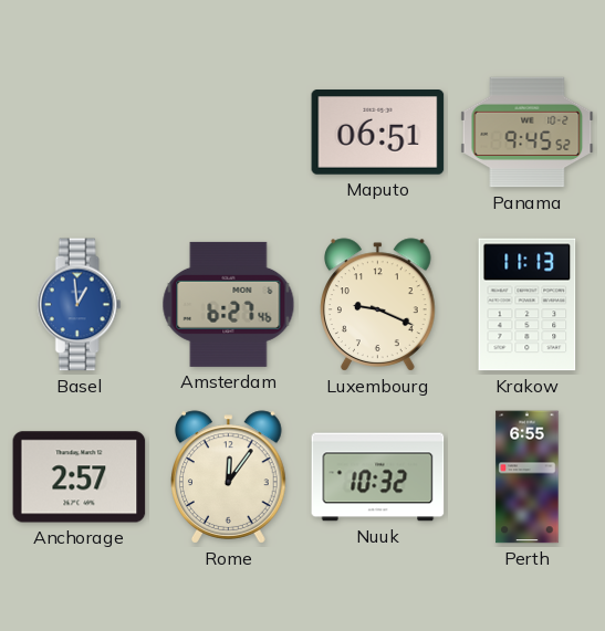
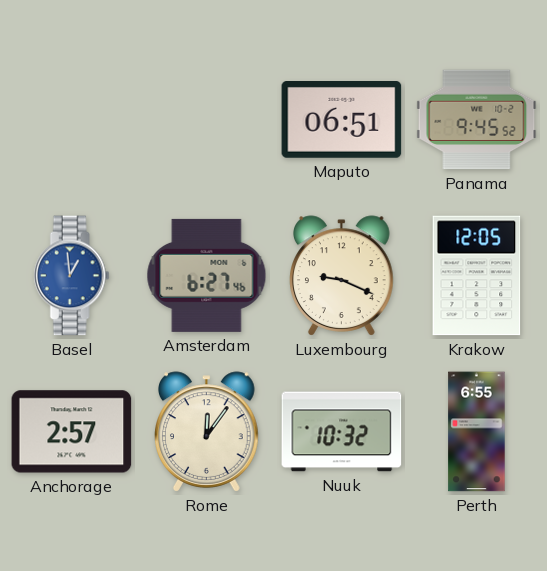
Krakow: 11:13 -> 12:05 (477, 276)
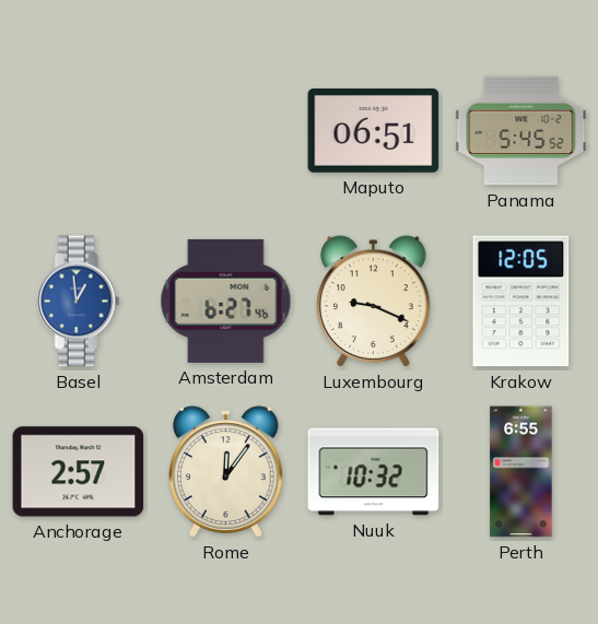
Panama: 9:45 -> 5:45 (521, 131)
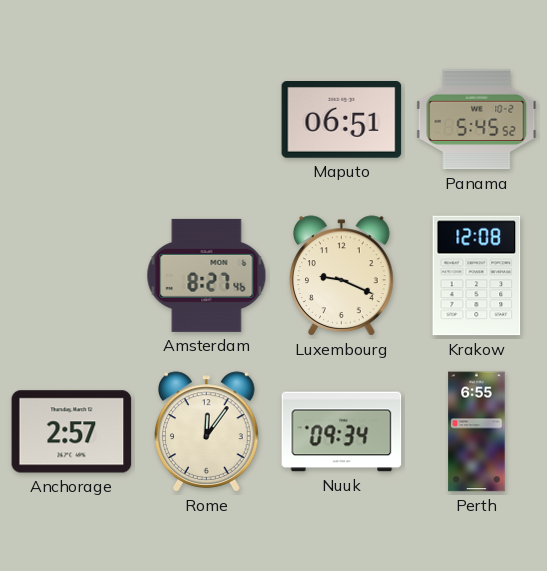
Basel: 12:59 -> none (78, 302)
Amsterdam: 6:27 -> 8:27 (207, 275)
Krakow: 12:05 -> 12:08 (477, 276)
Nuuk: 10:32 -> 09:34 (342, 432)
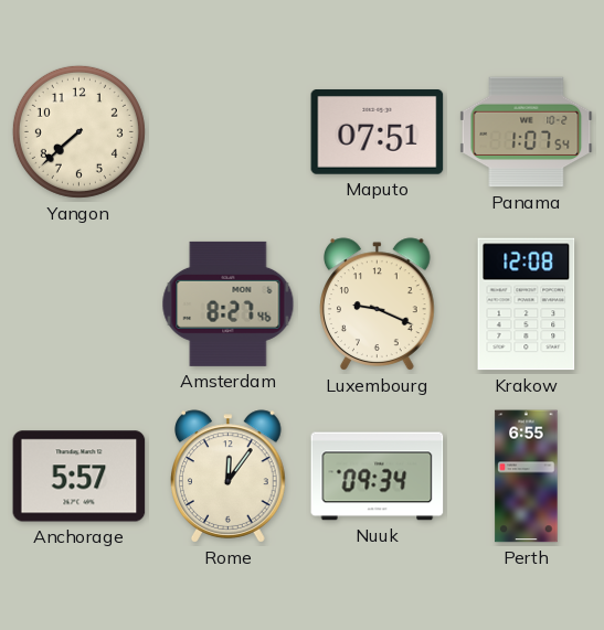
Yangon: none -> 7:38 (78, 131)
Maputo: 06:51 -> 07:51 (378, 132)
Panama: 5:45 -> 1:07 (527, 132)
Anchorage: 2:57 -> 5:57 (80, 477)
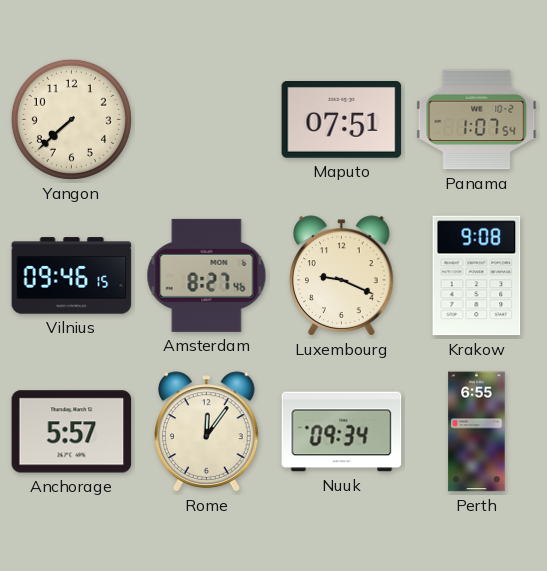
Vilnius: none -> 09:46 (72, 276)
Krakow: 12:08 -> 9:08 (477, 276)
